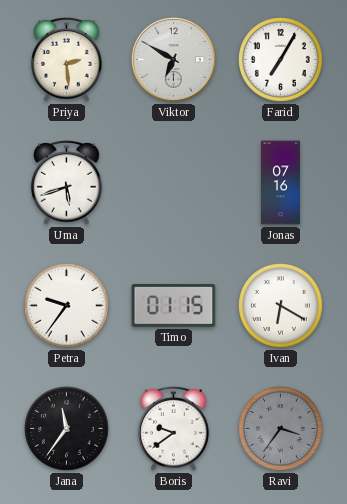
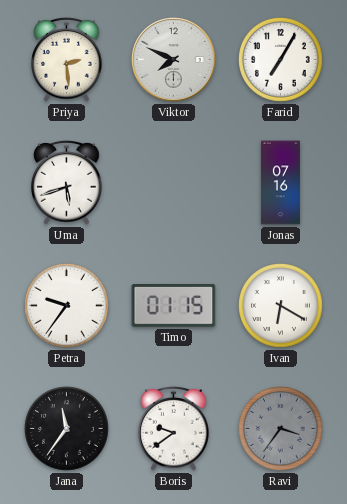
Viktor: 6:50 -> 7:49 (174, 60)
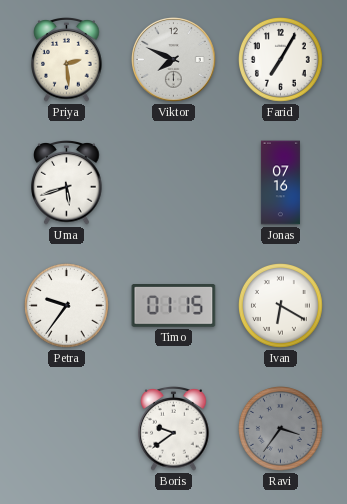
Jana: 11:36 -> none (67, 429)
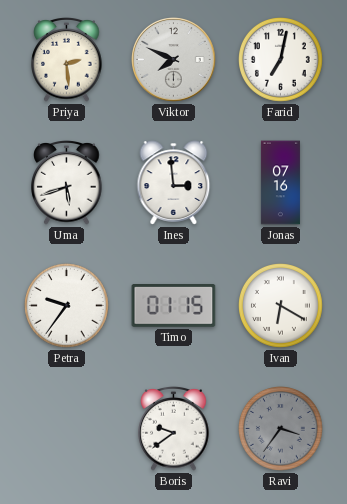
Farid: 7:05 -> 7:02 (281, 60)
Ines: none -> 2:59 (174, 183)
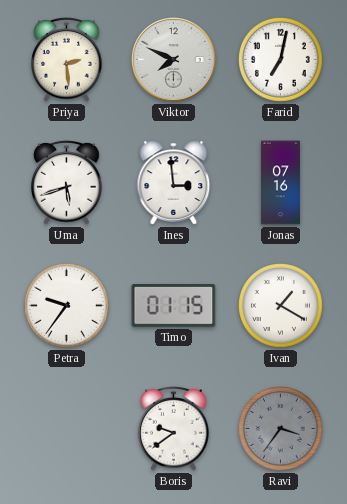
Ivan: 6:20 -> 1:20 (281, 306)
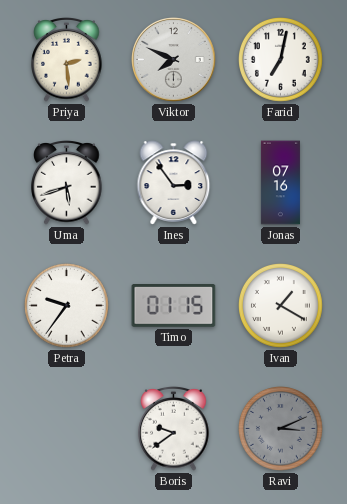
Ines: 2:59 -> 2:54 (174, 183)
Ravi: 3:36 -> 3:11 (281, 429)
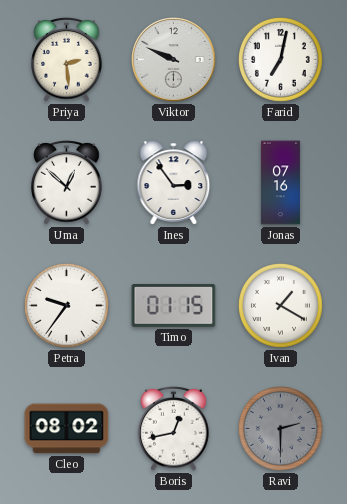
Viktor: 7:49 -> 9:49 (174, 60)
Uma: 5:42 -> 12:52 (67, 183)
Cleo: none -> 08:02 (67, 429)
Boris: 9:39 -> 12:43 (174, 429)
Ravi: 3:11 -> 2:30 (281, 429)
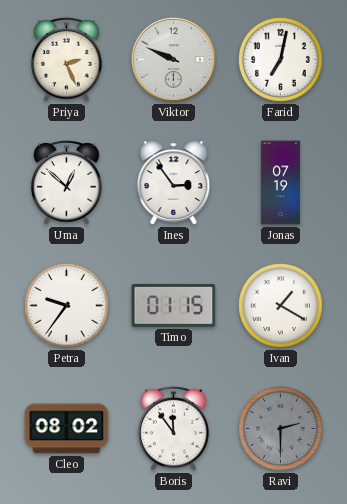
Priya: 2:29 -> 2:26 (67, 60)
Jonas: 07:16 -> 07:19 (280, 183)
Boris: 12:43 -> 11:54 (174, 429)
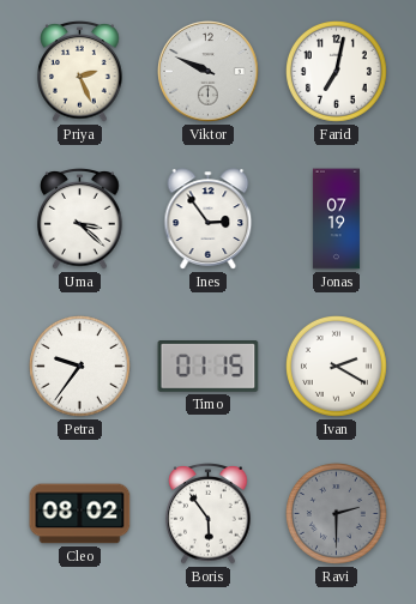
Uma: 12:52 -> 3:22 (80, 219)
Ivan: 1:20 -> 2:20 (337, 367)
Boris: 11:54 -> 5:54 (209, 514)
